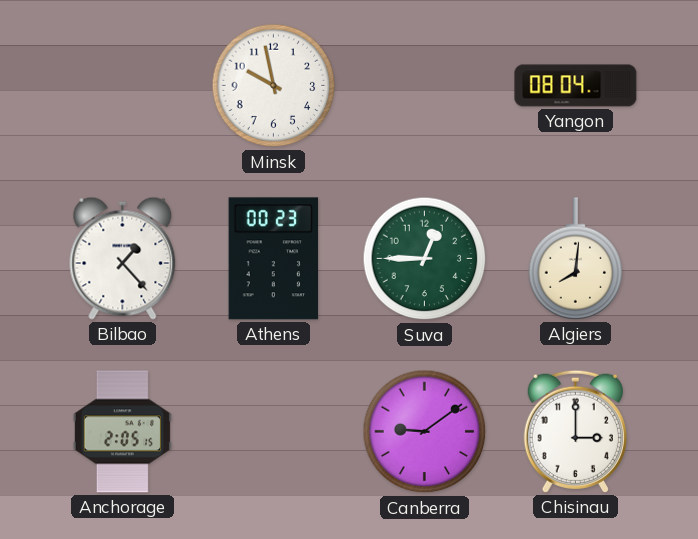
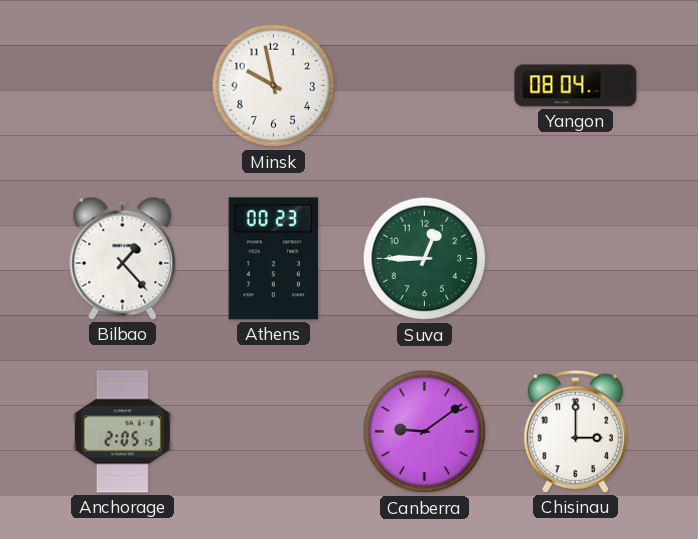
Algiers: 8:01 -> none (576, 259)
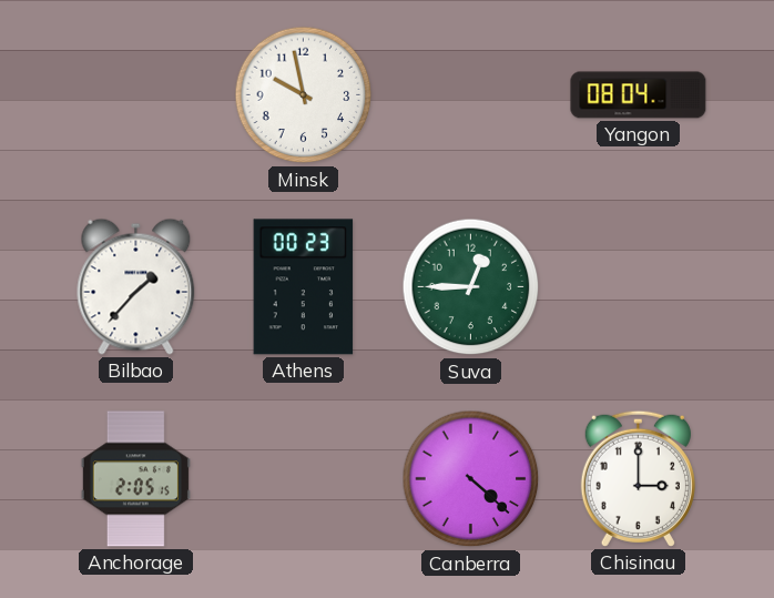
Bilbao: 1:23 -> 1:37 (136, 286)
Canberra: 9:09 -> 4:22 (471, 479)
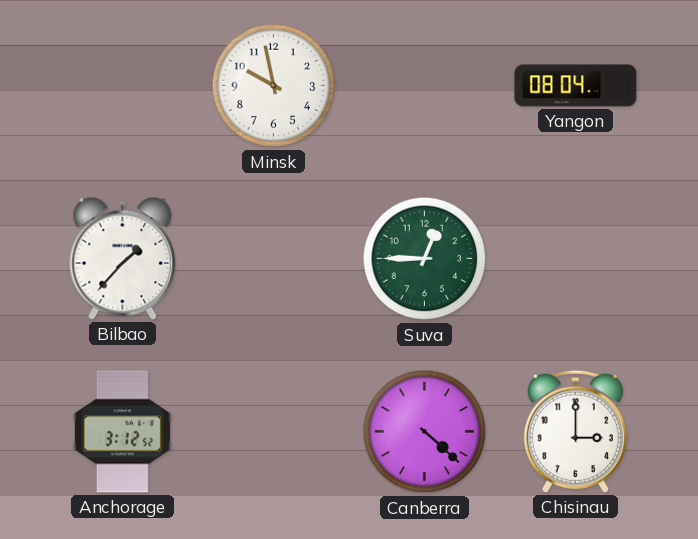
Athens: 00:23 -> none (304, 287)
Anchorage: 2:05 -> 3:12 (122, 432)
